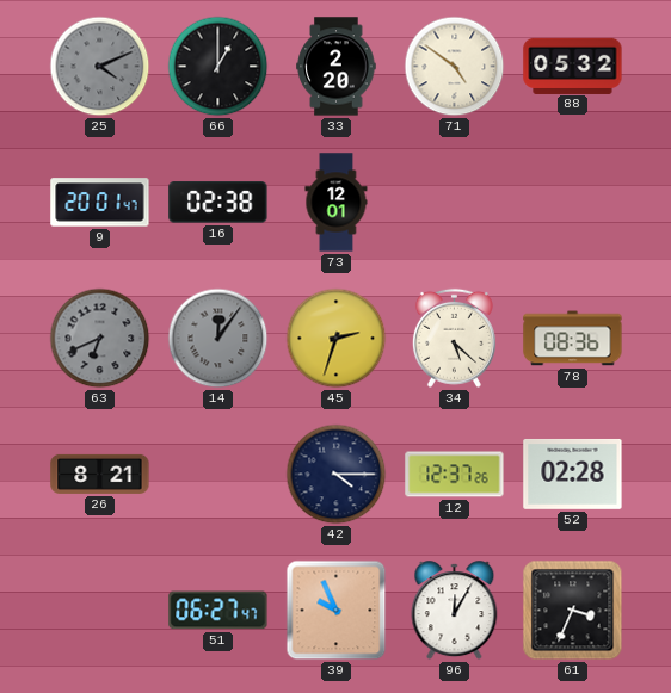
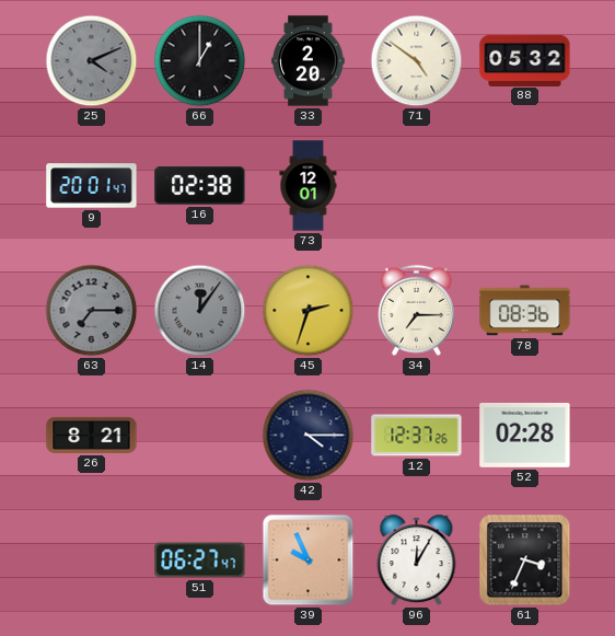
63: 6:41 -> 7:15 (92, 311)
34: 5:22 -> 7:15 (416, 310)
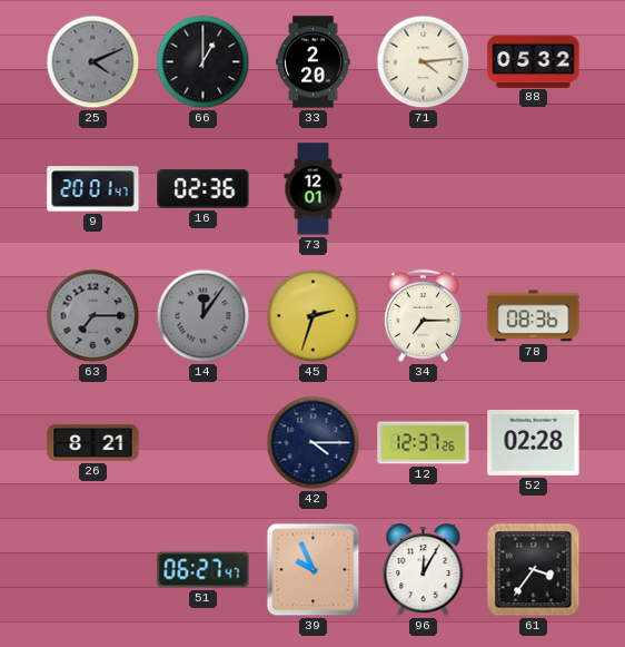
71: 4:51 -> 4:14 (424, 62)
16: 02:38 -> 02:36 (204, 189)
61: 3:34 -> 3:36 (534, 570)
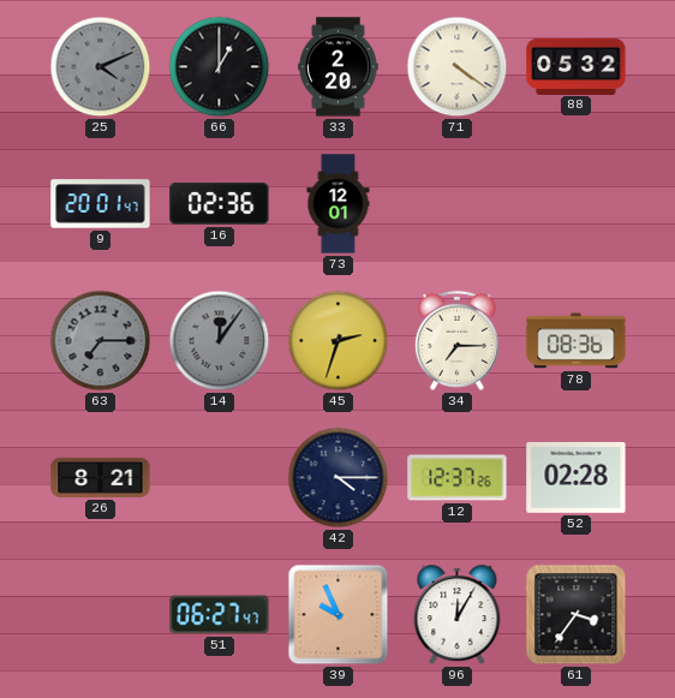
71: 4:14 -> 4:21 (458, 67)
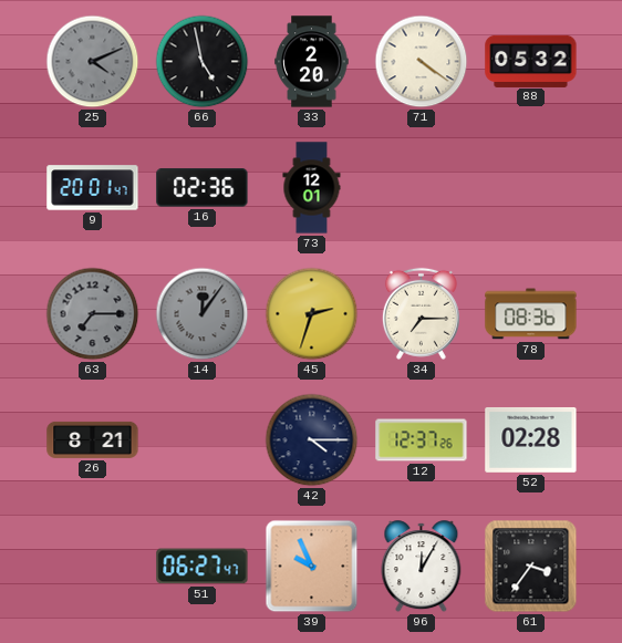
66: 1:00 -> 4:58 (203, 62)
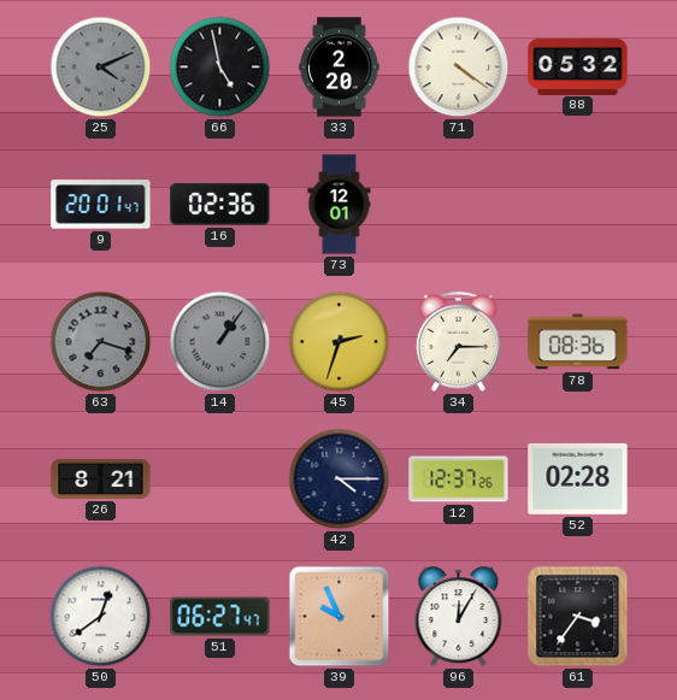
63: 7:15 -> 7:18 (101, 342)
14: 12:06 -> 1:06 (220, 342)
50: none -> 12:39 (101, 617)
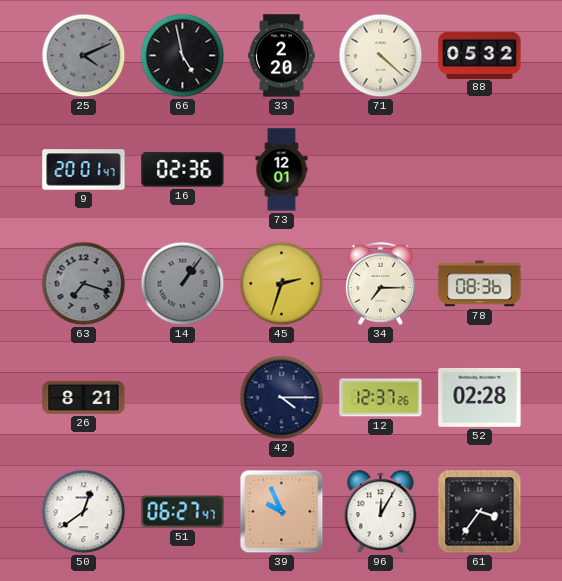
71: 4:21 -> 4:22 (381, 56)
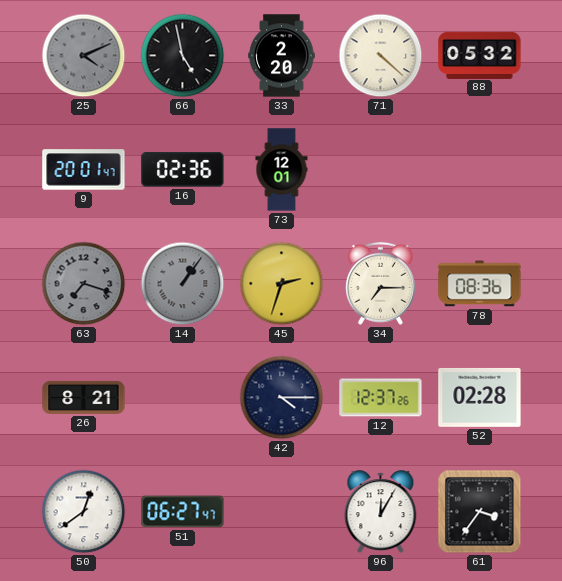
39: 9:56 -> none (282, 512)
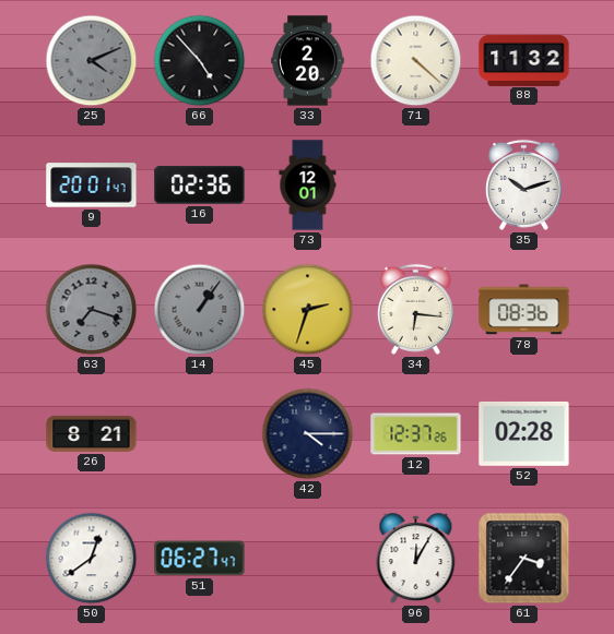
66: 4:58 -> 4:53 (200, 61)
88: 05:32 -> 11:32 (524, 60)
35: none -> 10:12 (523, 184)
34: 7:15 -> 6:16 (415, 309)
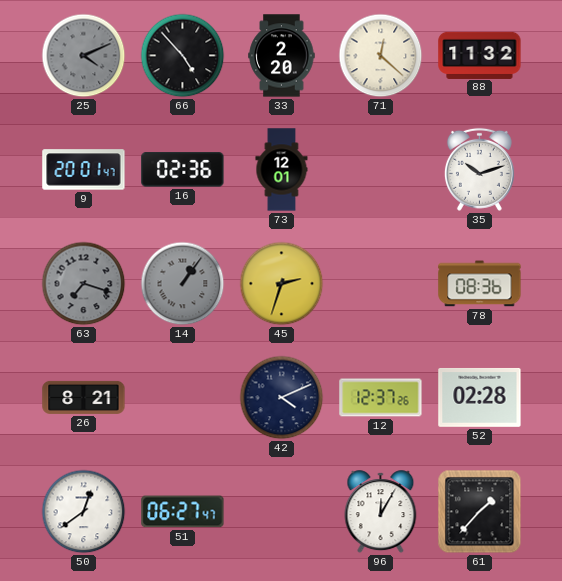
71: 4:22 -> 12:22 (381, 56)
34: 6:16 -> none (415, 309)
42: 4:15 -> 4:11 (282, 398)
61: 3:36 -> 1:37 (480, 512)
